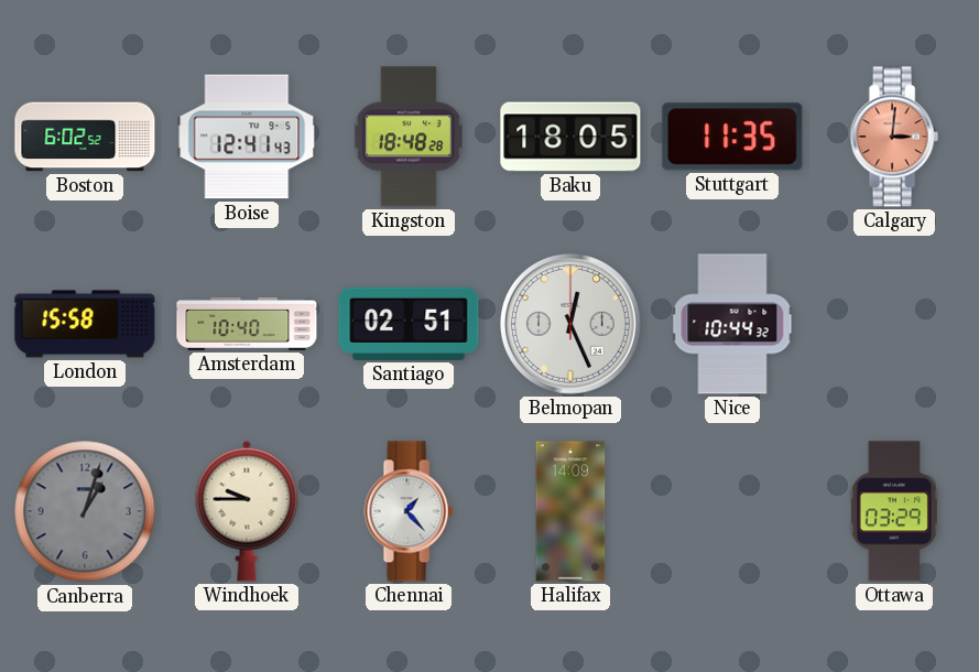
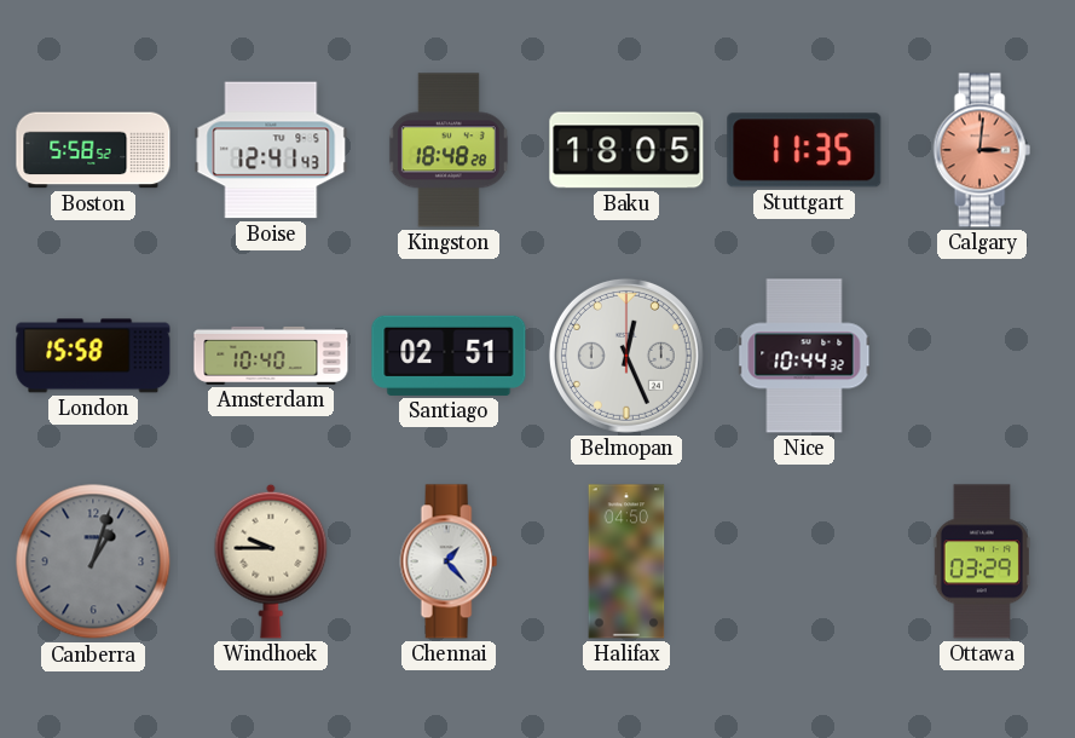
Boston: 6:02 -> 5:58 (93, 150)
Halifax: 14:09 -> 04:50 (626, 561)
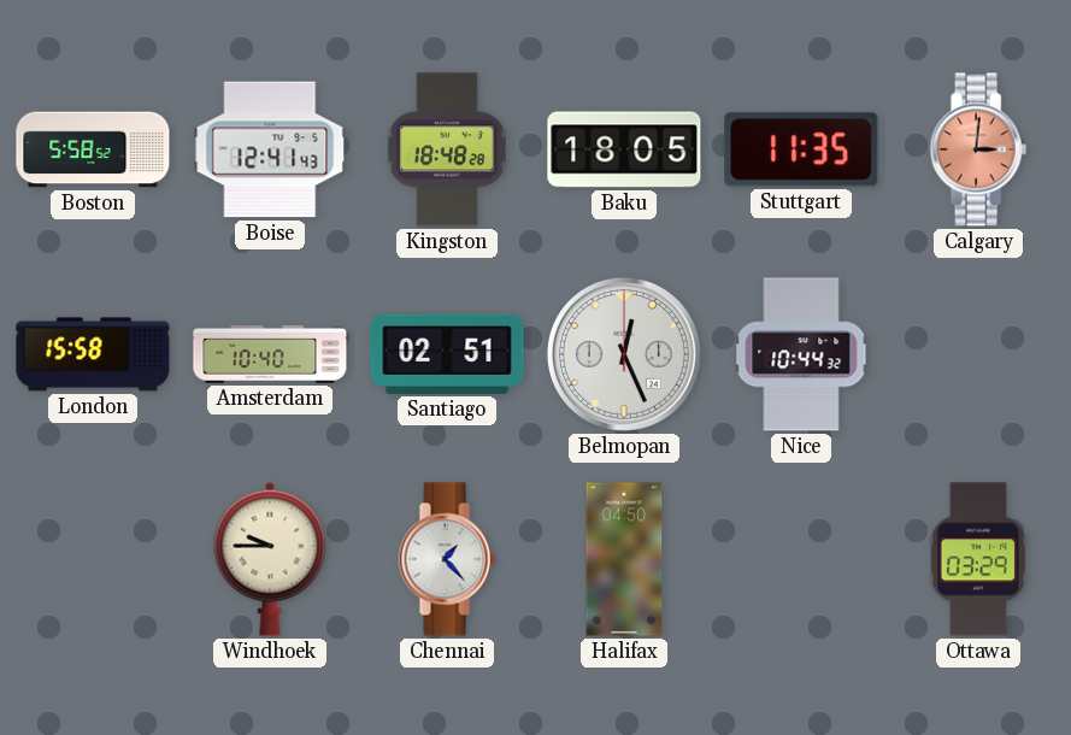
Canberra: 1:03 -> none (93, 561)
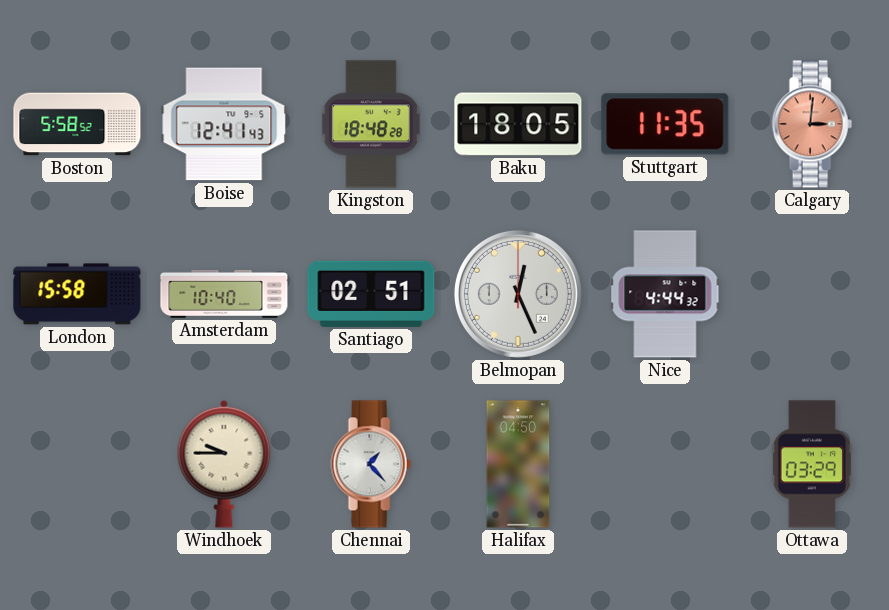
Nice: 10:44 -> 4:44 (665, 294)
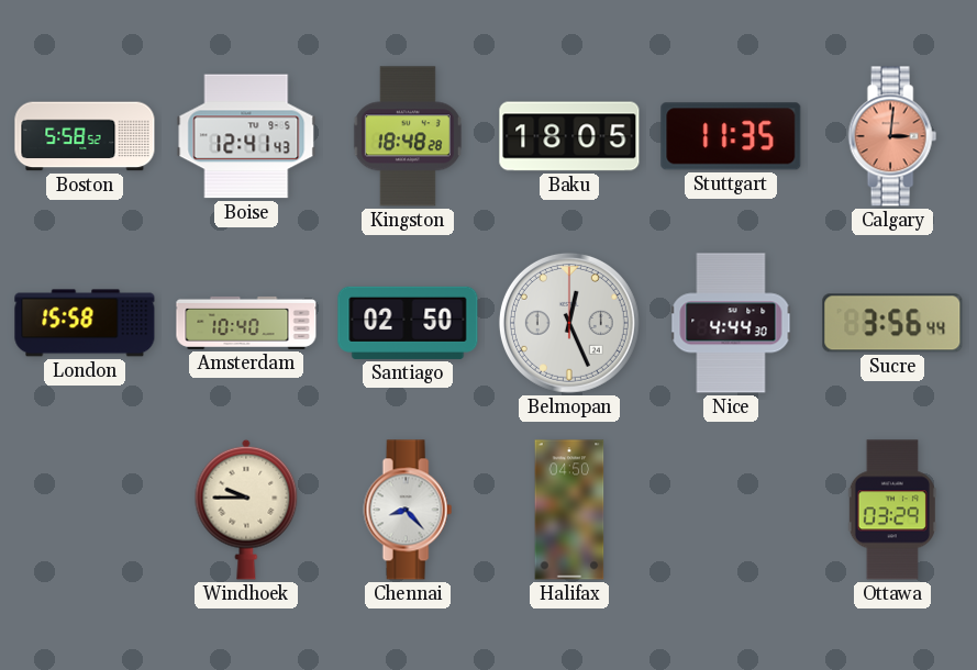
Santiago: 02:51 -> 02:50 (408, 323)
Nice: 4:44:32 -> 4:44:30 (731, 323)
Sucre: none -> 3:56 (892, 323)
Chennai: 1:23 -> 8:23 (408, 510)
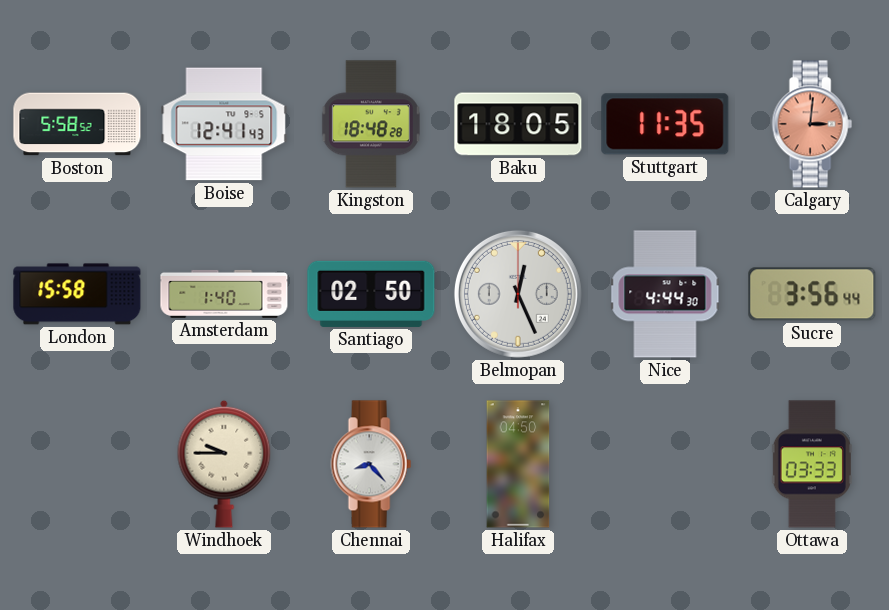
Amsterdam: 10:40 -> 1:40 (224, 294)
Ottawa: 03:29 -> 03:33 (812, 464)
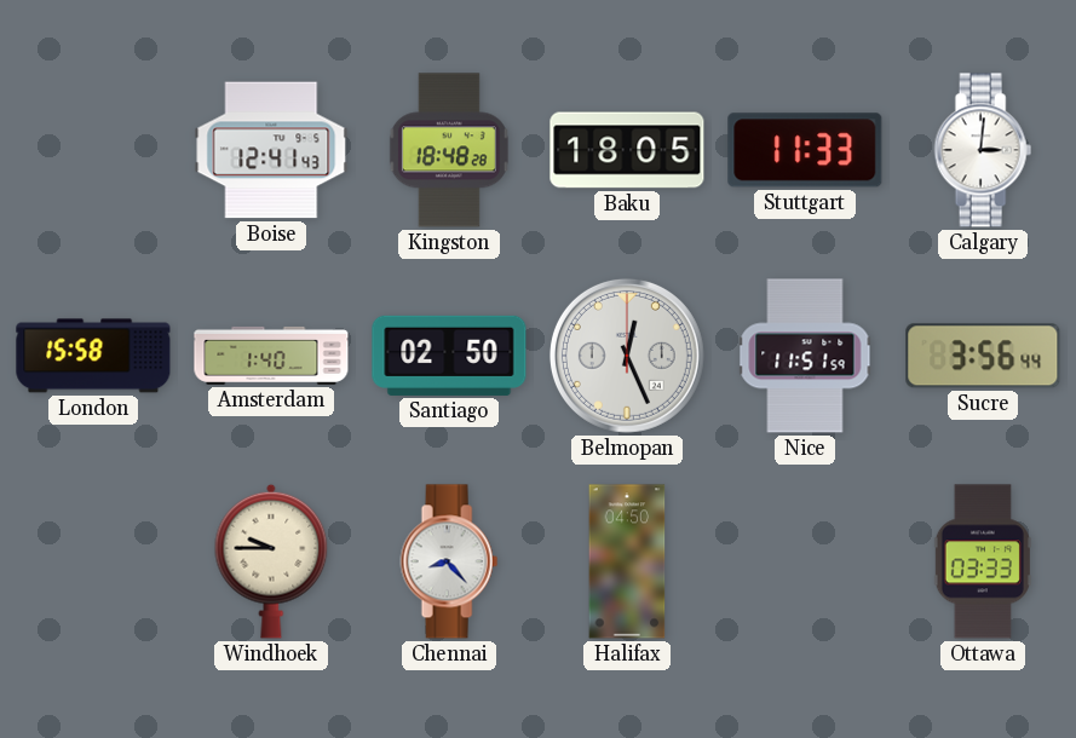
Boston: 5:58 -> none (77, 124)
Stuttgart: 11:35 -> 11:33 (805, 150)
Calgary dial: salmon -> white (983, 150)
Nice: 4:44 -> 11:51 (805, 356)
